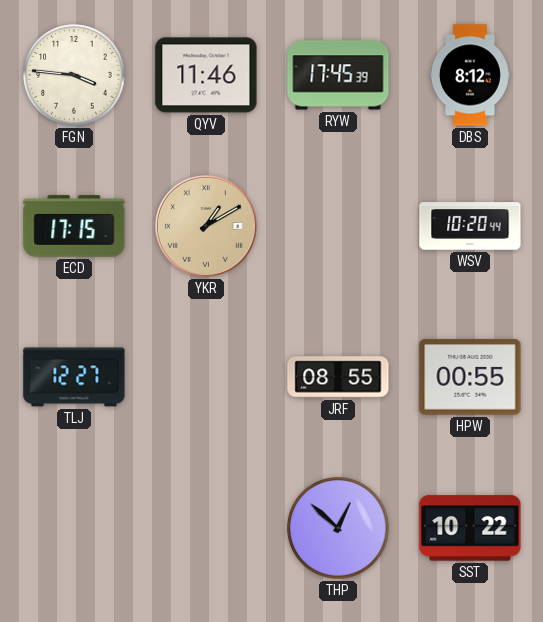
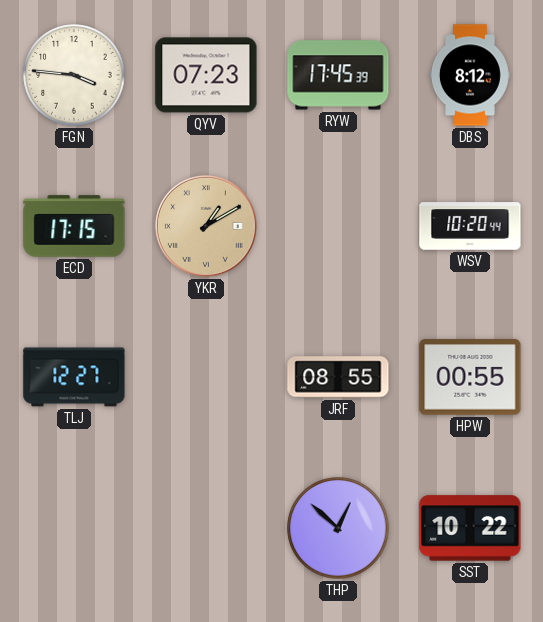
QYV: 11:46 -> 07:23 (206, 75)
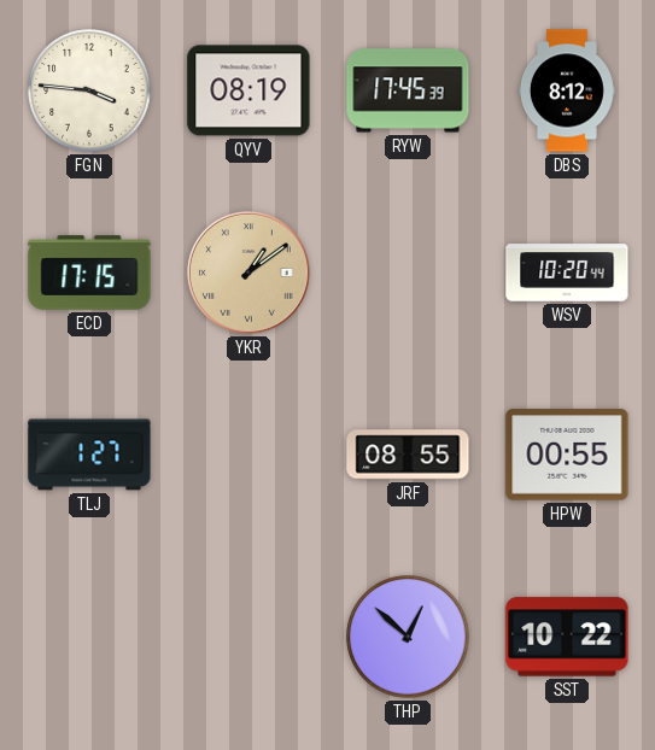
QYV: 07:23 -> 08:19 (248, 90)
YKR: 1:10 -> 1:09 (248, 273)
TLJ: 12:27 -> 1:27 (89, 455)
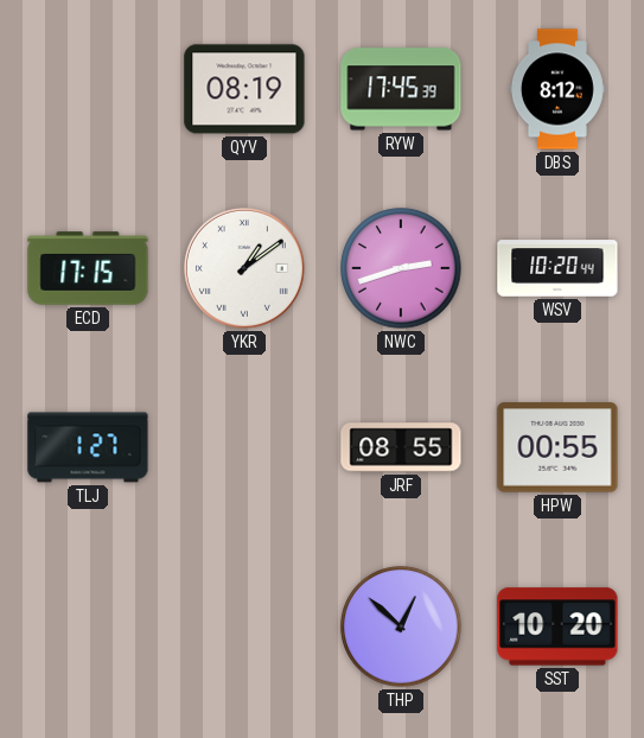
FGN: 3:46 -> none (89, 90)
YKR dial: champagne -> white (244, 268)
NWC: none -> 2:42 (401, 268)
SST: 10:22 -> 10:20 (557, 626)
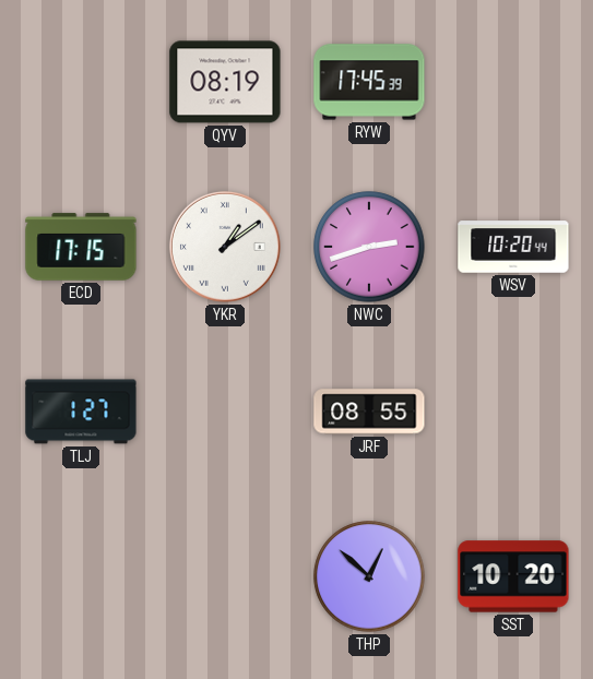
DBS: 8:12 -> none (557, 89)
HPW: 00:55 -> none (557, 447)
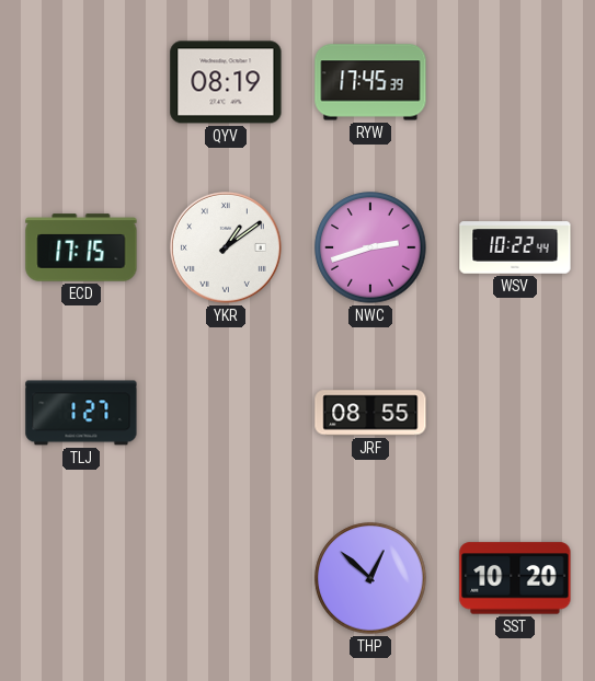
WSV: 10:20 -> 10:22 (515, 247)
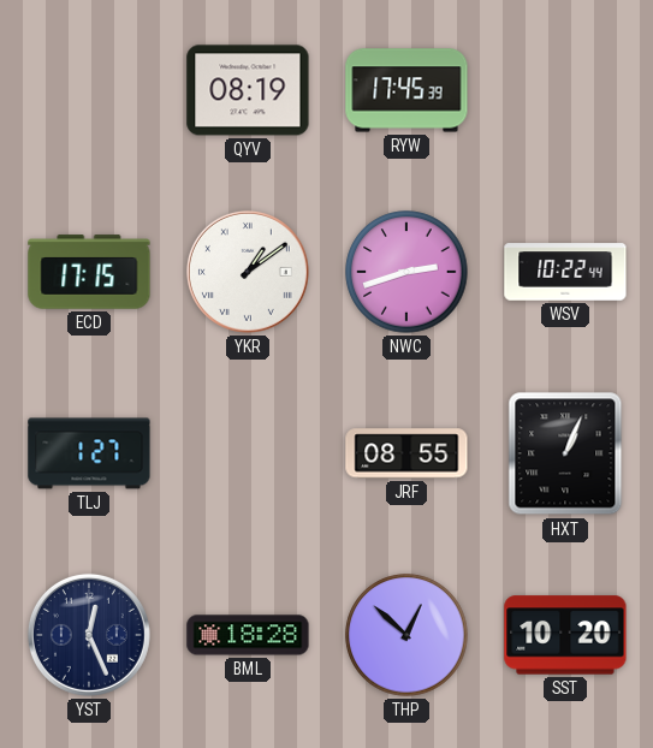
HXT: none -> 1:04 (565, 453)
YST: none -> 12:26 (89, 635)
BML: none -> 18:28 (248, 635)
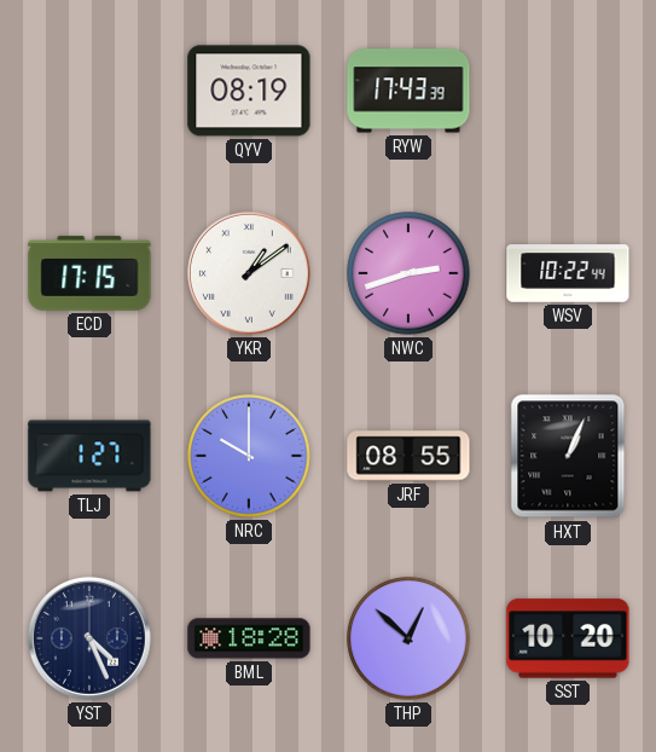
RYW: 17:45 -> 17:43 (408, 91)
NRC: none -> 10:00 (249, 456)
YST: 12:26 -> 4:26 (89, 638)
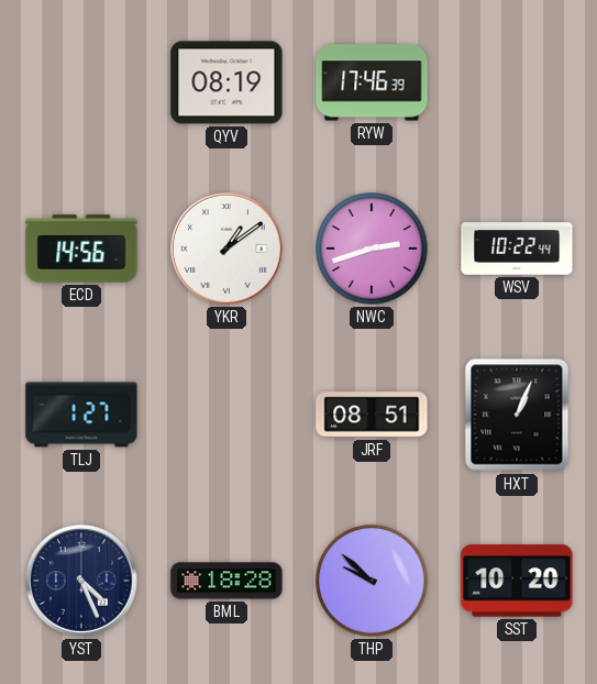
RYW: 17:43 -> 17:46 (372, 82)
ECD: 17:15 -> 14:56 (81, 249)
NRC: 10:00 -> none (249, 456)
JRF: 08:55 -> 08:51 (372, 415)
THP: 12:52 -> 9:52 (372, 581)
